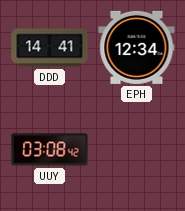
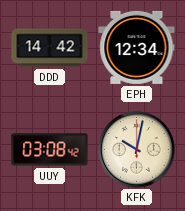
DDD: 14:41 -> 14:42 (50, 48)
KFK: none -> 10:02 (137, 150)
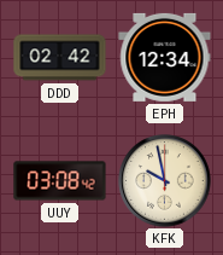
DDD: 14:42 -> 02:42 (60, 58)
KFK: 10:02 -> 9:58 (165, 181)
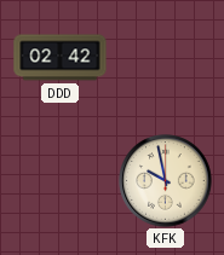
EPH: 12:34 -> none (165, 57)
UUY: 03:08 -> none (60, 181)
